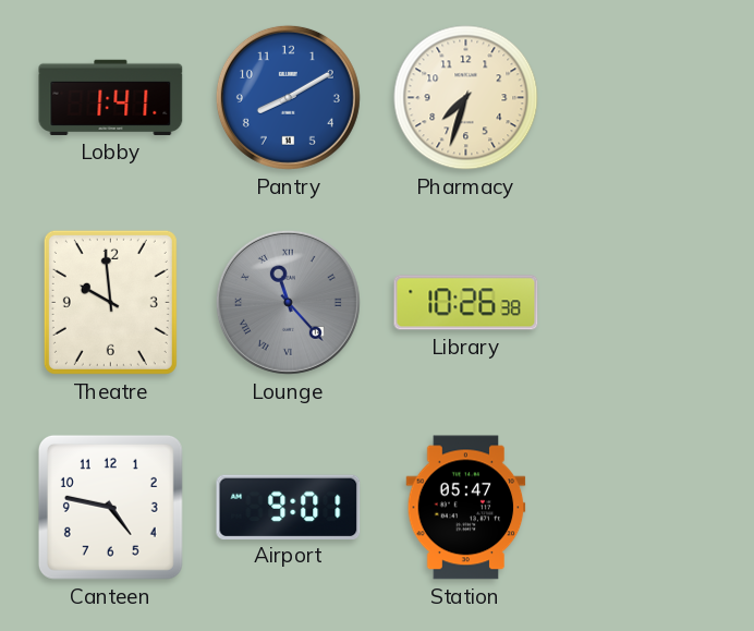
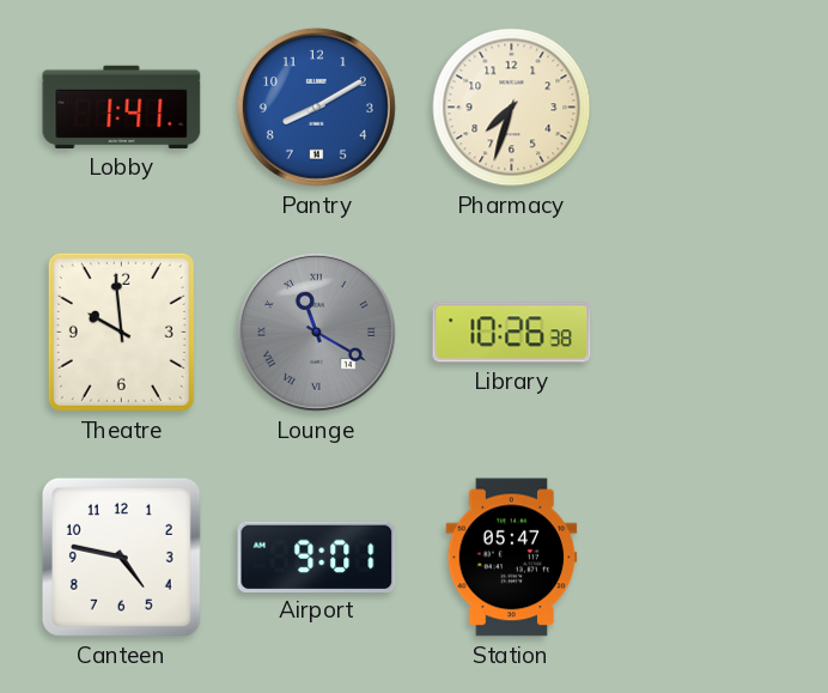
Lounge: 11:23 -> 11:20 (316, 332)
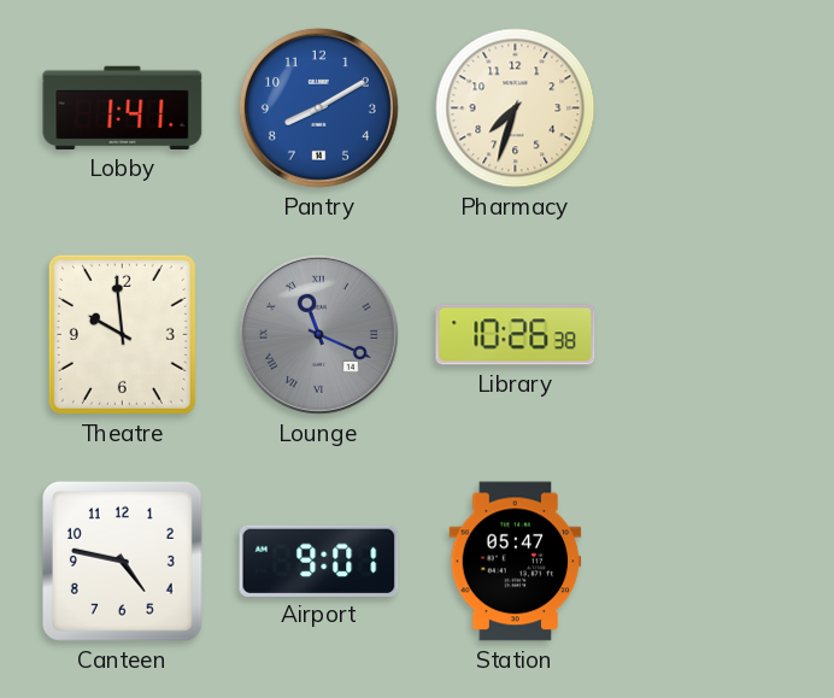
Lounge: 11:20 -> 11:19 (318, 334)
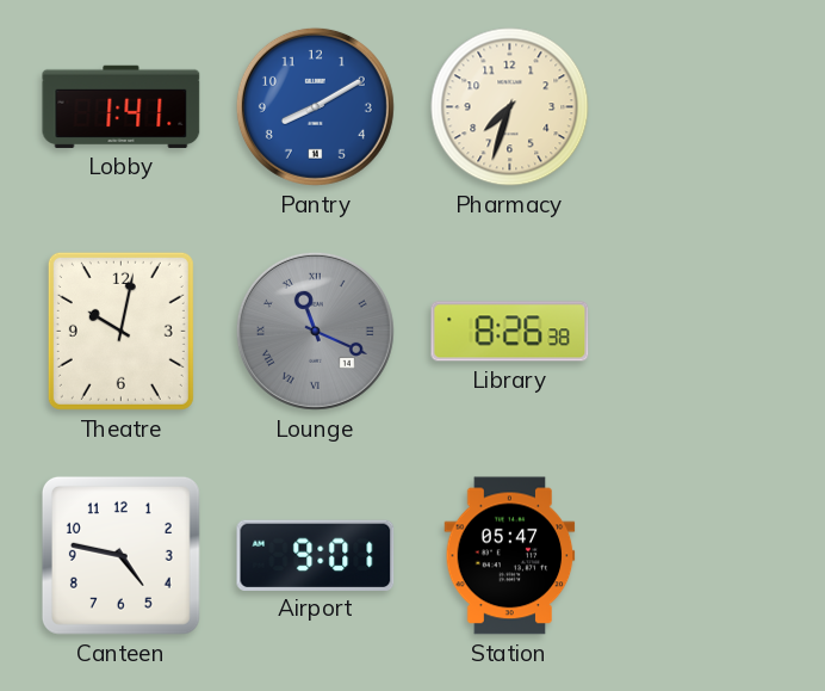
Theatre: 9:59 -> 10:02 (120, 331)
Library: 10:26 -> 8:26 (510, 332)
